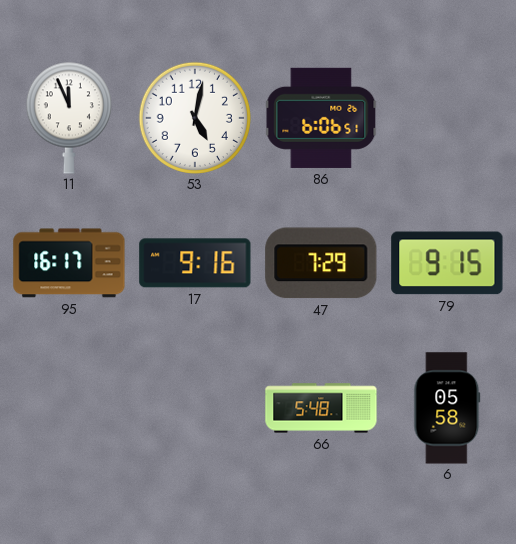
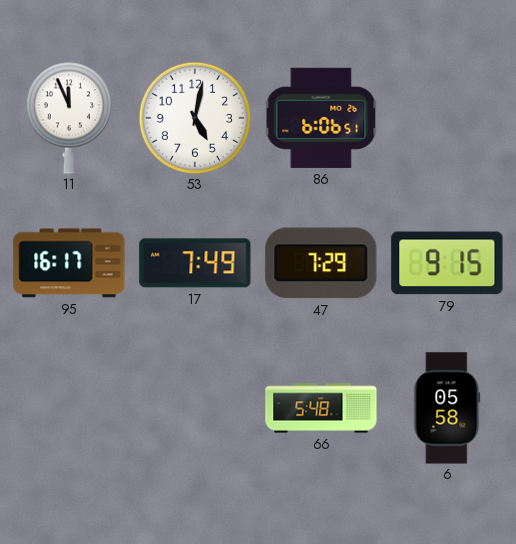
17: 9:16 -> 7:49 (195, 263)
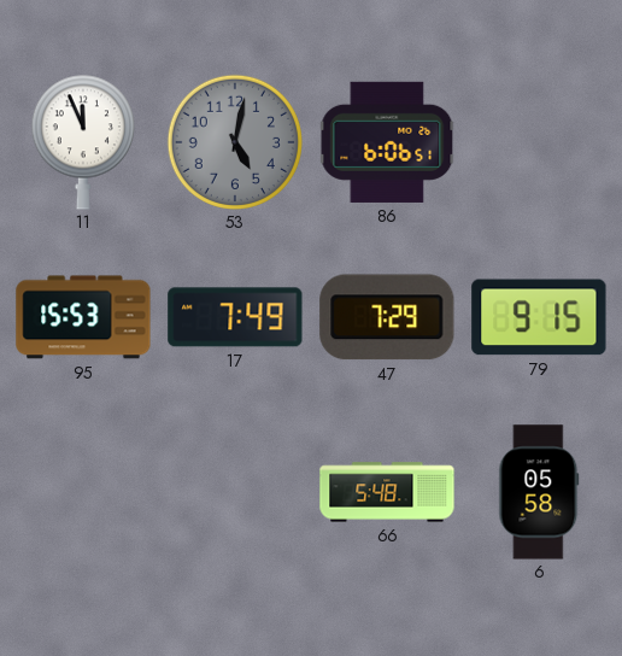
53 dial: white -> grey (234, 141)
95: 16:17 -> 15:53 (83, 317)
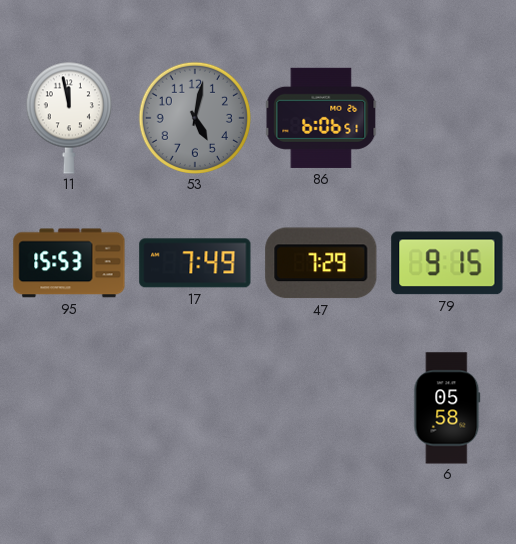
11: 11:56 -> 11:58 (69, 118)
66: 5:48 -> none (387, 492)
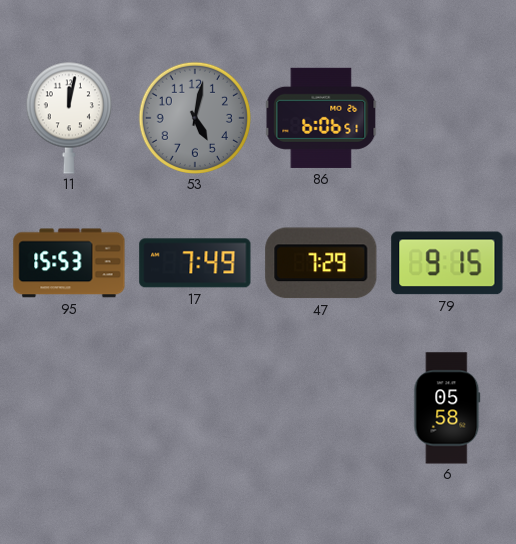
11: 11:58 -> 12:02 (69, 118)
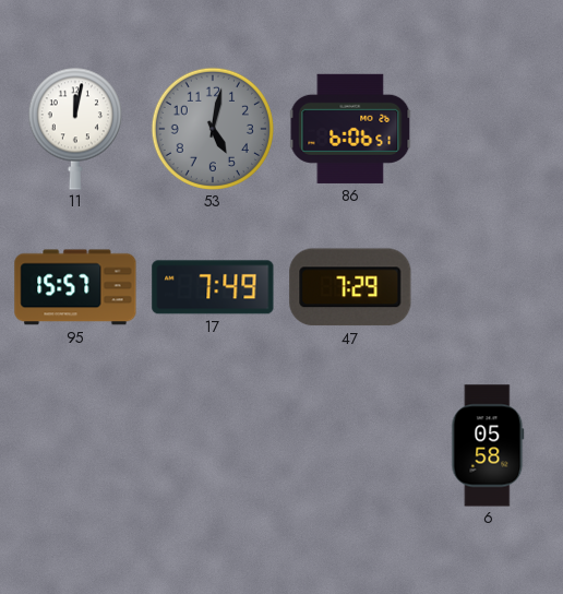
95: 15:53 -> 15:57 (75, 287)
79: 9:15 -> none (447, 263)
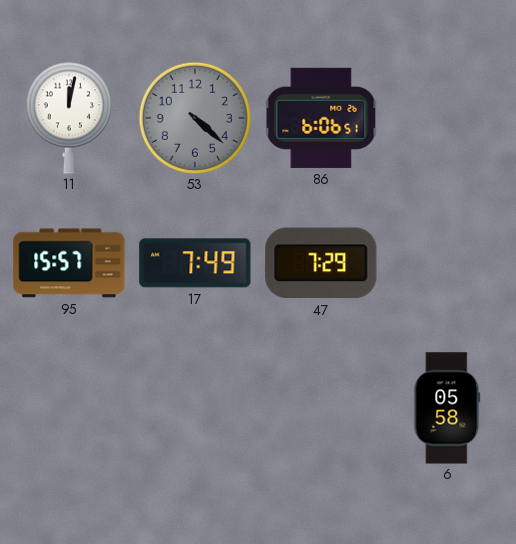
53: 5:02 -> 4:22 (194, 117)
